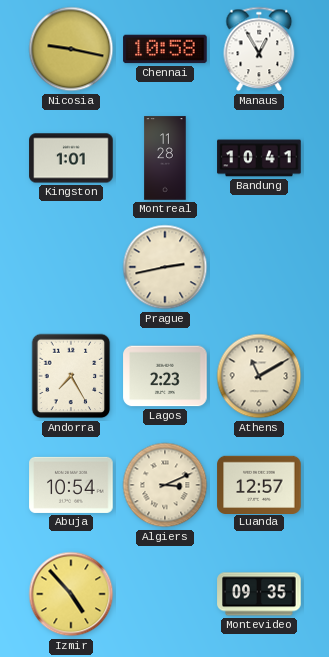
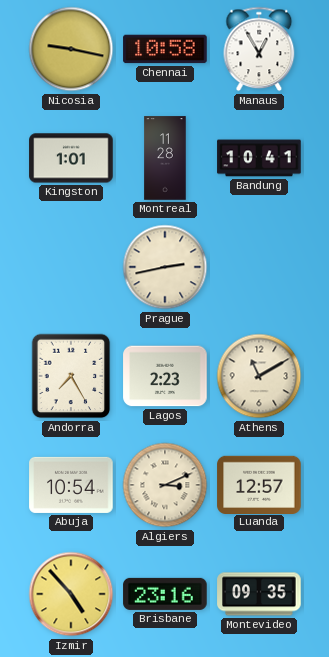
Brisbane: none -> 23:16 (165, 594)
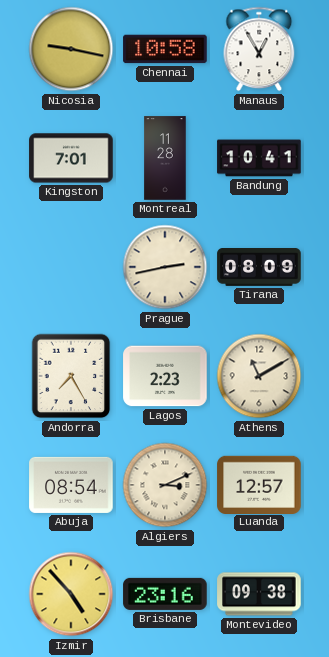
Kingston: 1:01 -> 7:01 (71, 158)
Tirana: none -> 08:09 (259, 268)
Abuja: 10:54 -> 08:54 (71, 485)
Montevideo: 09:35 -> 09:38 (259, 594)
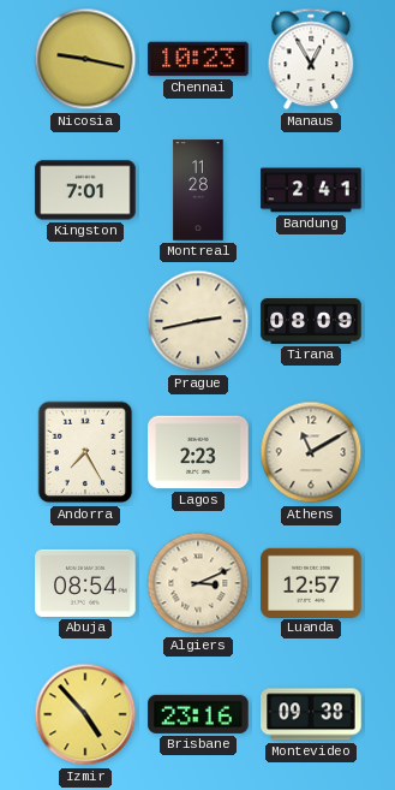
Chennai: 10:58 -> 10:23 (198, 59)
Bandung: 10:41 -> 2:41 (311, 190)
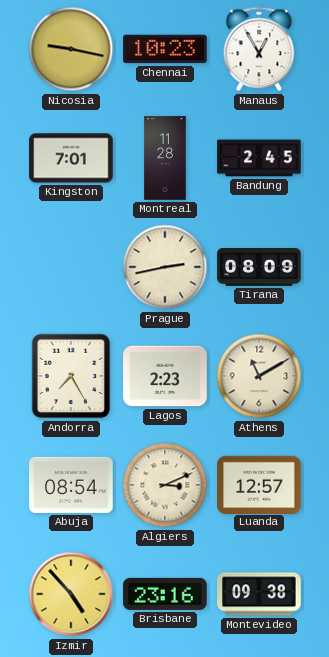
Bandung: 2:41 -> 2:45 (259, 158)
